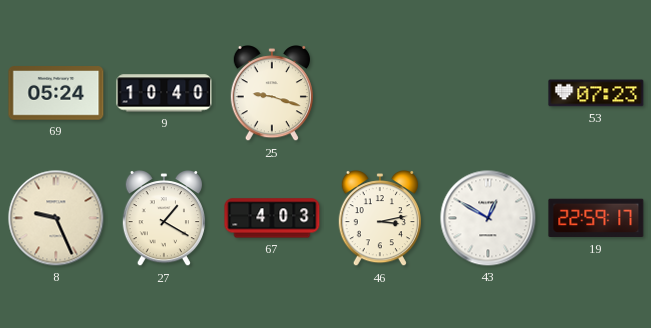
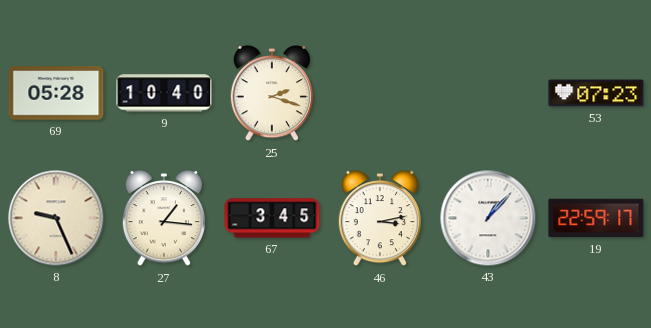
69: 05:24 -> 05:28 (56, 93)
25: 9:18 -> 2:18 (271, 94)
27: 1:20 -> 1:16 (163, 219)
67: 4:03 -> 3:45 (272, 218)
43: 12:50 -> 1:07 (488, 218)
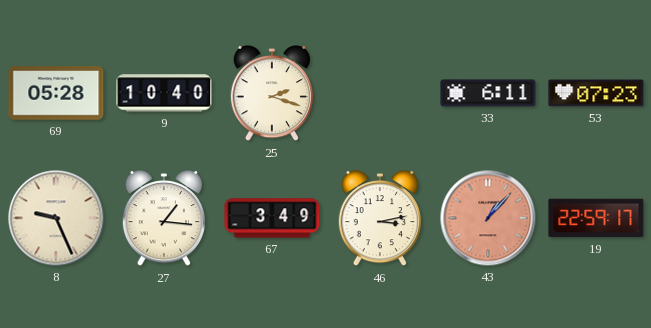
33: none -> 6:11 (488, 93)
67: 3:45 -> 3:49 (272, 218)
43 dial: white -> salmon (488, 218)
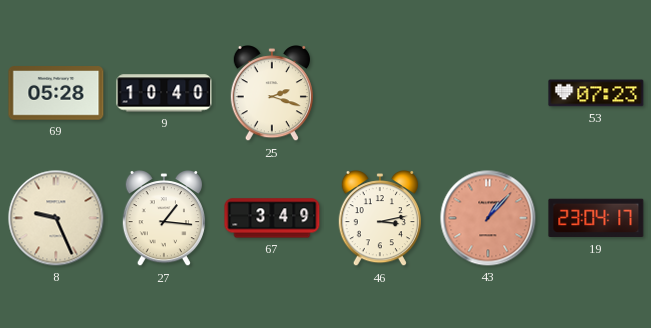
33: 6:11 -> none (488, 93)
19: 22:59 -> 23:04 (596, 218)
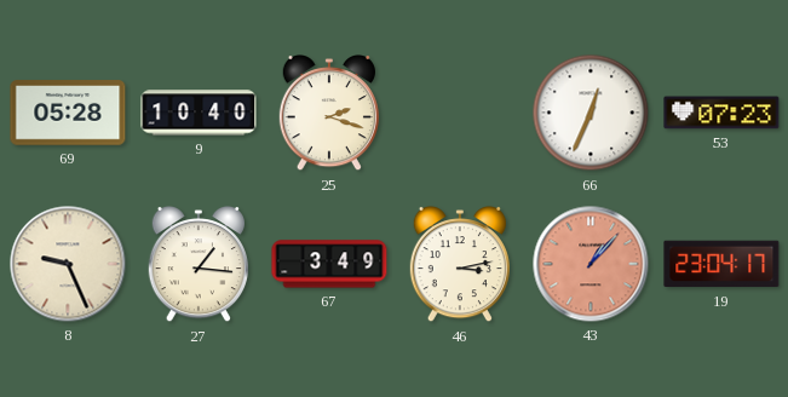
66: none -> 12:34 (591, 113)
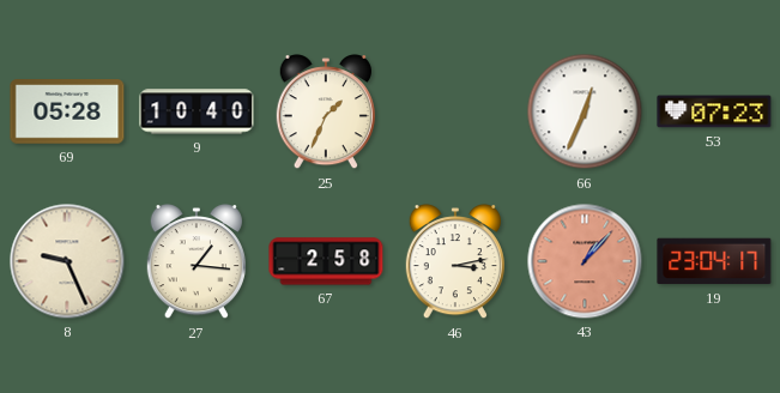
25: 2:18 -> 1:34 (325, 113)
67: 3:49 -> 2:58 (326, 261)
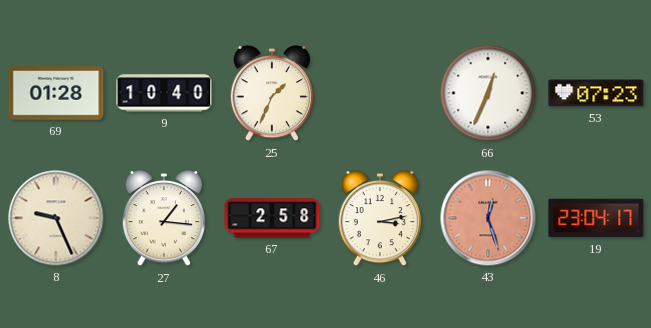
69: 05:28 -> 01:28 (56, 93)
43: 1:07 -> 12:27 (488, 218)
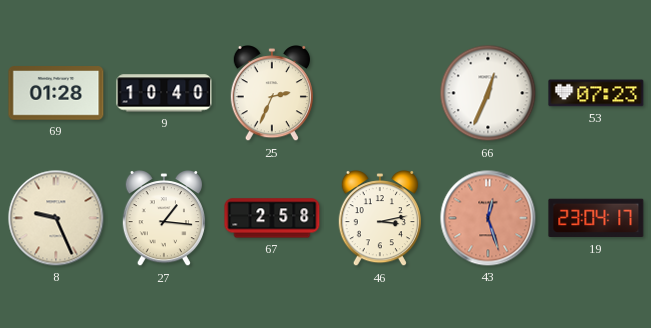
25: 1:34 -> 2:34 (271, 94)
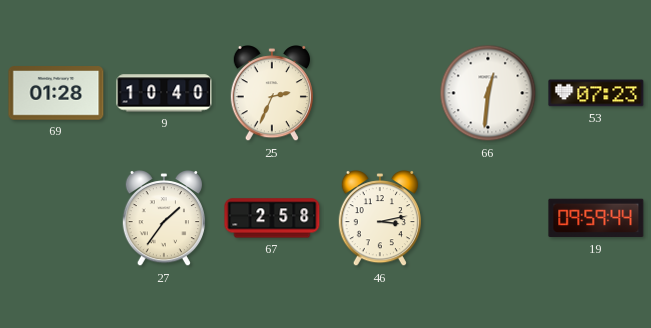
66: 12:34 -> 12:31 (488, 93)
8: 9:26 -> none (56, 218)
27: 1:16 -> 1:36 (163, 219)
43: 12:27 -> none (488, 218)
19: 23:04 -> 09:59 (596, 218)
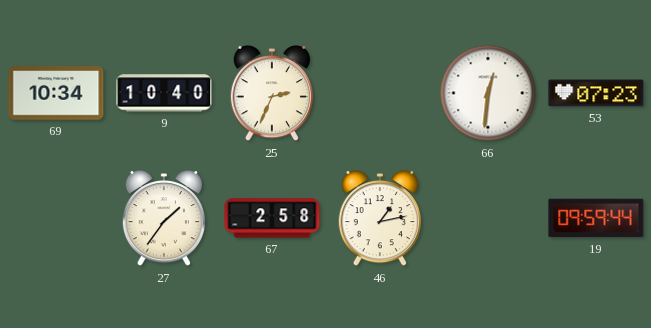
69: 01:28 -> 10:34 (56, 93)
46: 3:13 -> 1:13 (379, 219)
